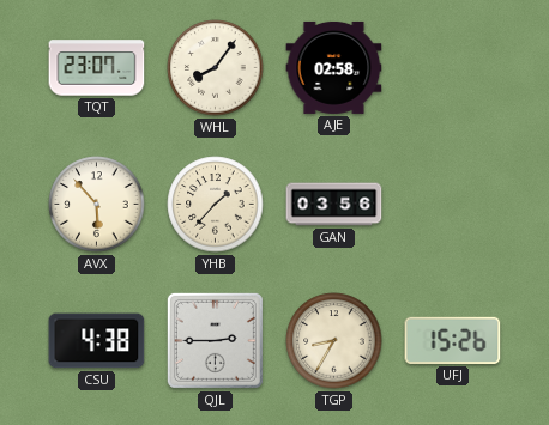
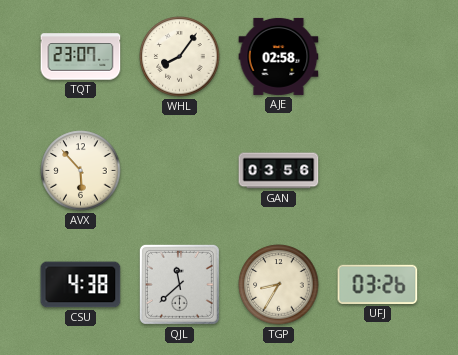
YHB: 1:37 -> none (216, 205)
QJL: 2:45 -> 11:38 (179, 284)
UFJ: 15:26 -> 03:26 (378, 284)
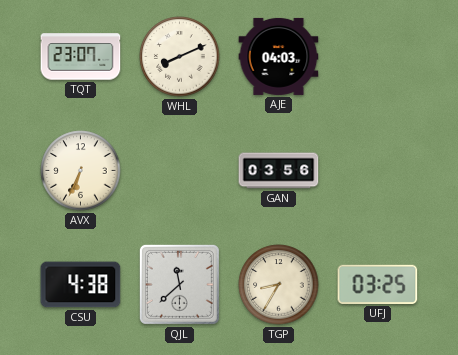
WHL: 8:06 -> 8:11 (180, 57)
AJE: 02:58 -> 04:03 (279, 56)
AVX: 5:53 -> 6:34 (81, 171)
UFJ: 03:26 -> 03:25 (378, 284)
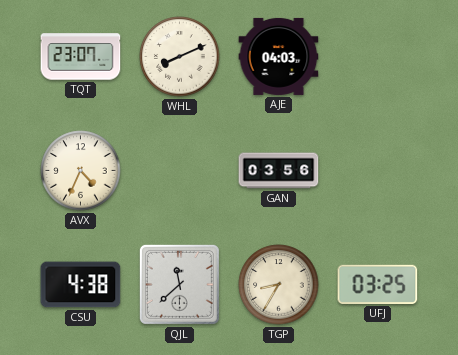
AVX: 6:34 -> 4:34 (81, 171)
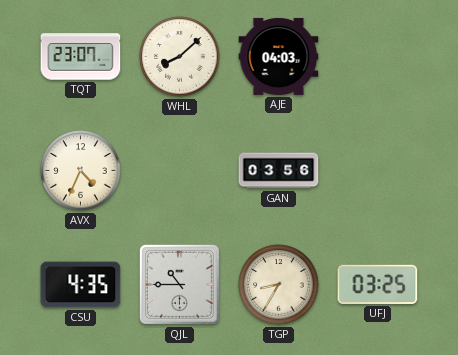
WHL: 8:11 -> 8:08 (180, 57)
CSU: 4:38 -> 4:35 (81, 285)
QJL: 11:38 -> 10:45 (179, 284)
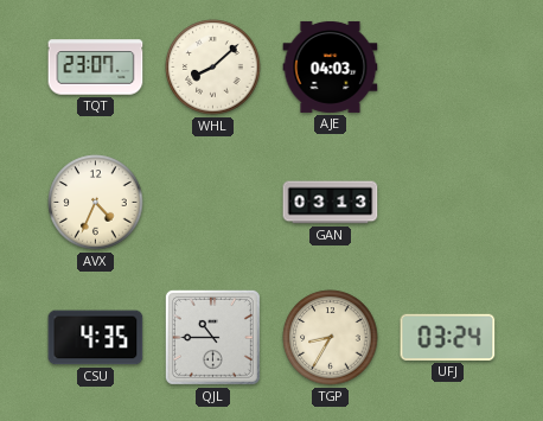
GAN: 03:56 -> 03:13 (331, 203)
UFJ: 03:25 -> 03:24 (448, 337)
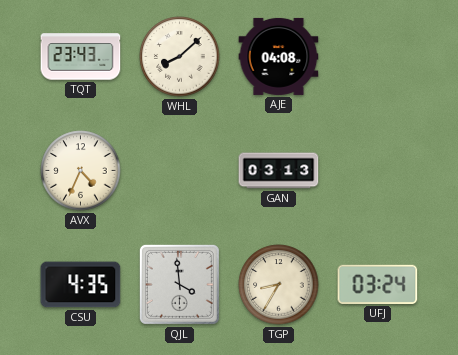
TQT: 23:07 -> 23:43 (81, 57)
AJE: 04:03 -> 04:08 (279, 56)
QJL: 10:45 -> 3:59 (179, 284)
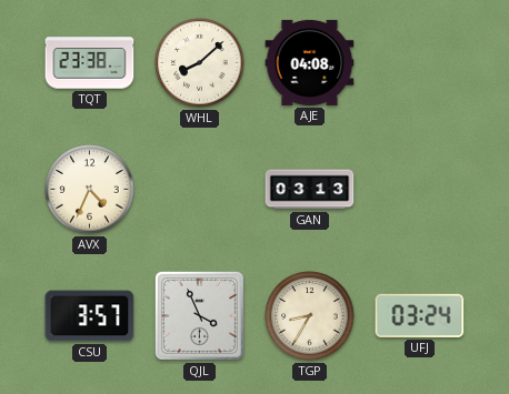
TQT: 23:43 -> 23:38 (90, 63)
CSU: 4:35 -> 3:57 (90, 316)
QJL: 3:59 -> 3:56 (199, 315)
